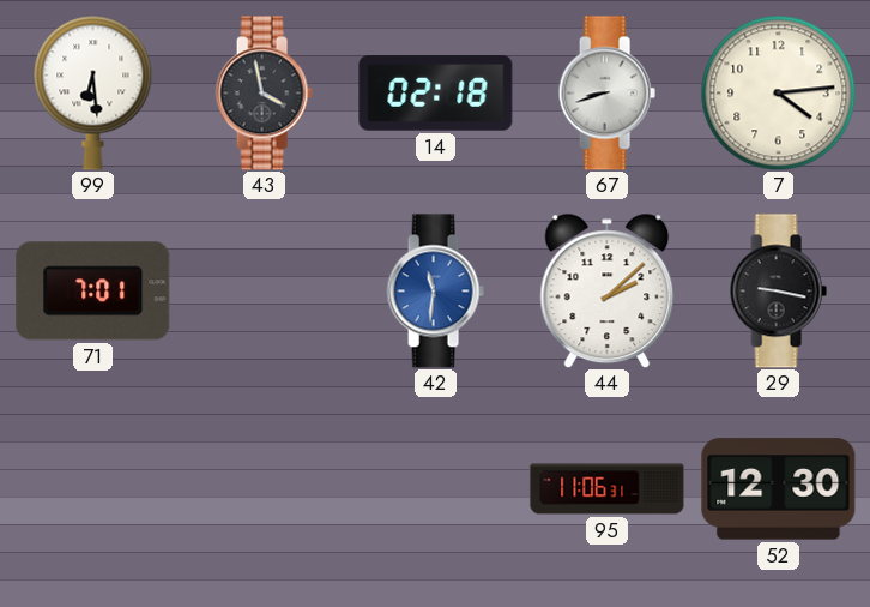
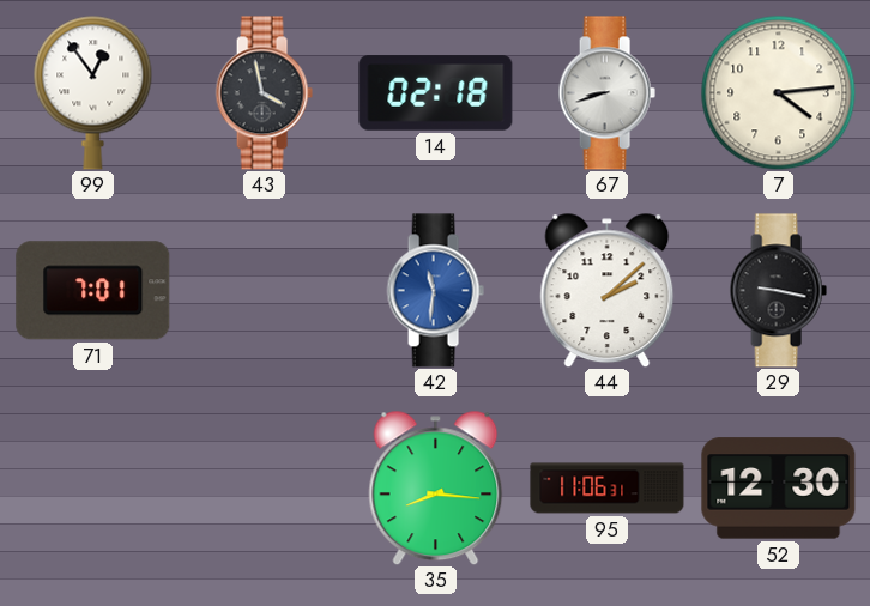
99: 6:29 -> 12:54 (93, 92)
35: none -> 8:16 (436, 487)
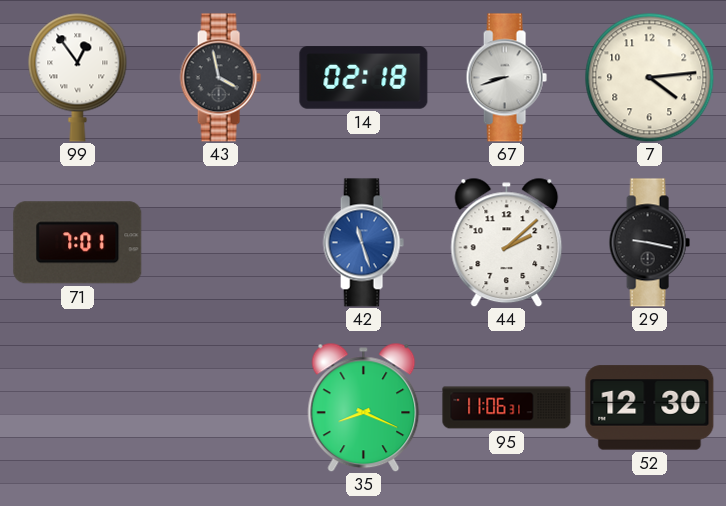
42: 11:31 -> 11:27 (363, 243)
35: 8:16 -> 8:19 (364, 407)
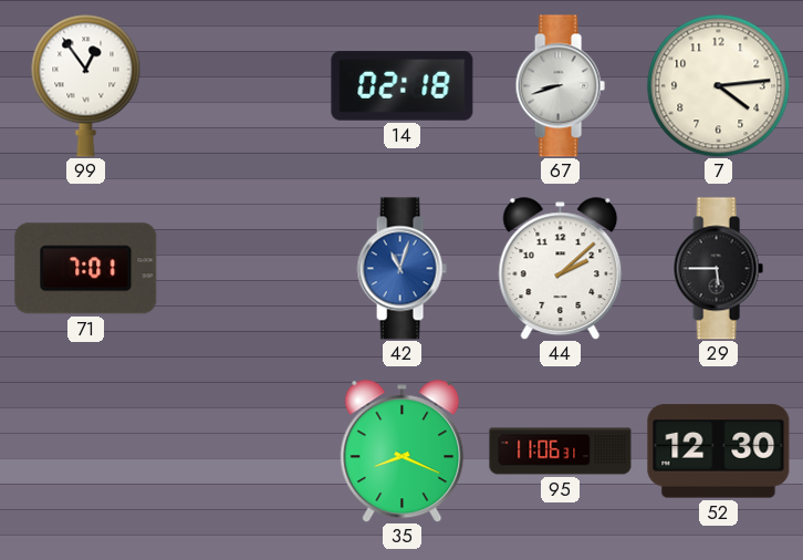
43: 3:58 -> none (220, 78)
42: 11:27 -> 11:03 (401, 269)
29: 9:17 -> 5:45 (718, 269)
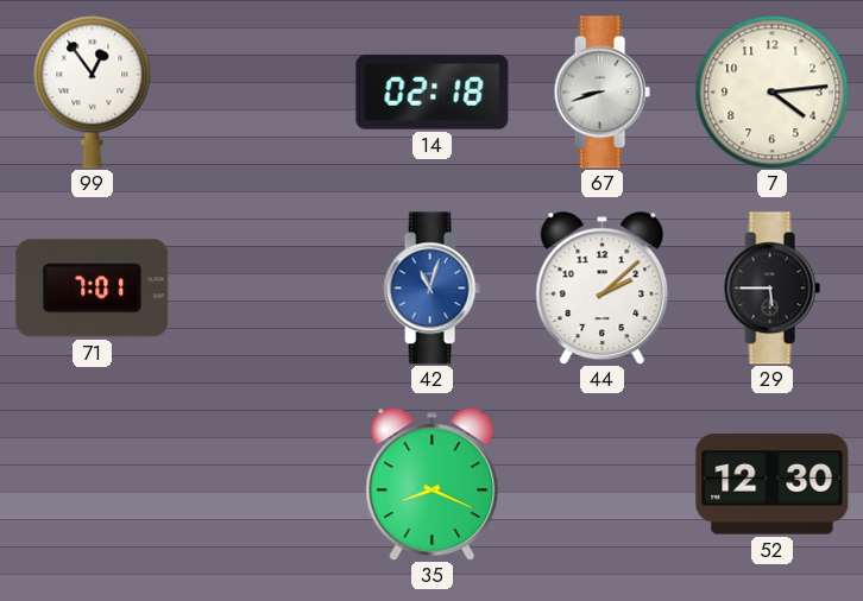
95: 11:06 -> none (561, 452)
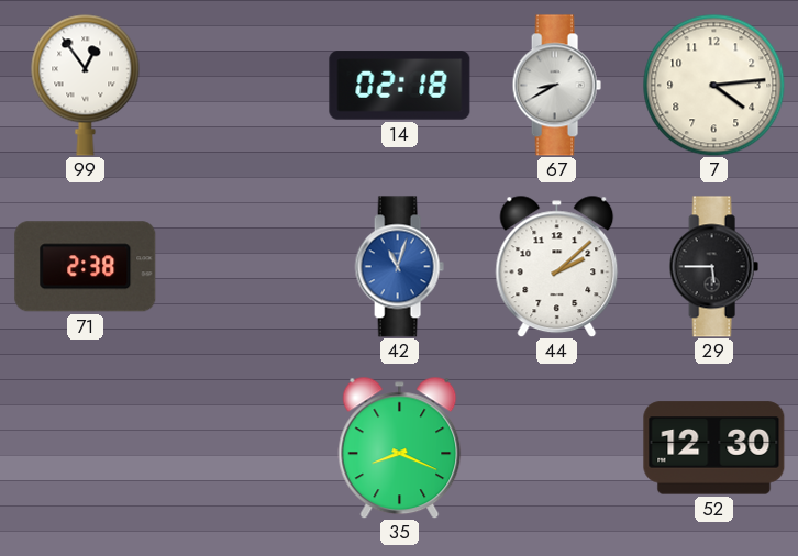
67: 8:42 -> 8:40 (556, 86)
71: 7:01 -> 2:38 (86, 267)
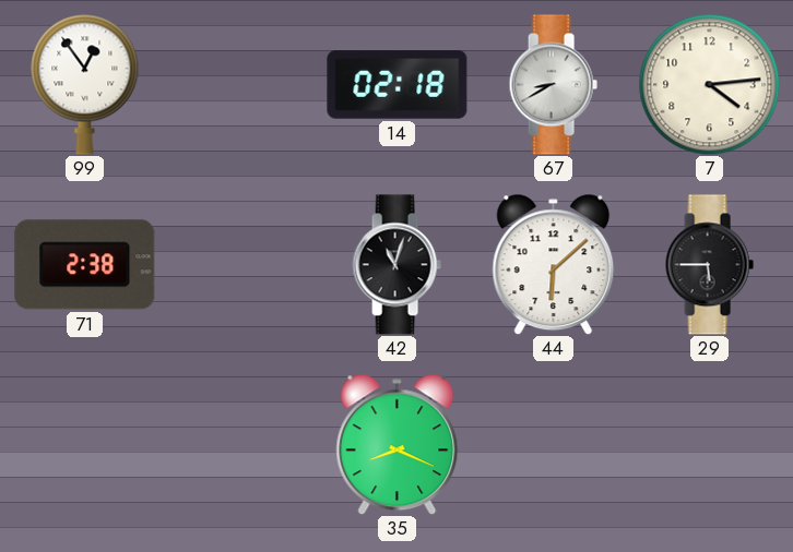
42 dial: blue -> black (397, 265)
44: 2:08 -> 6:08 (554, 264)
52: 12:30 -> none (714, 448)
